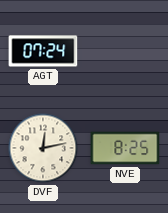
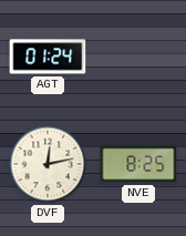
AGT: 07:24 -> 01:24 (48, 57)
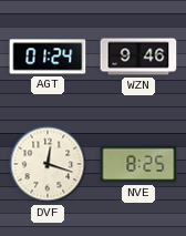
WZN: none -> 9:46 (138, 57)
DVF: 12:13 -> 12:18 (48, 164)
